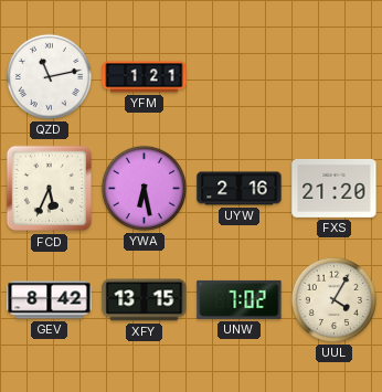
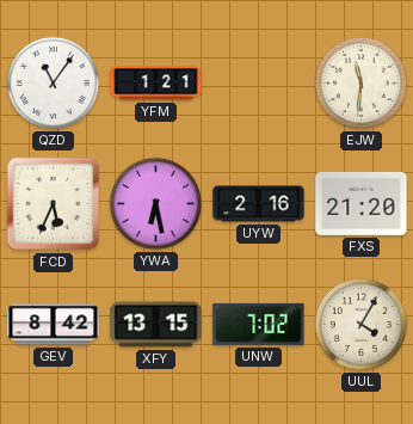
QZD: 11:13 -> 11:06 (53, 82)
EJW: none -> 11:31 (360, 82)
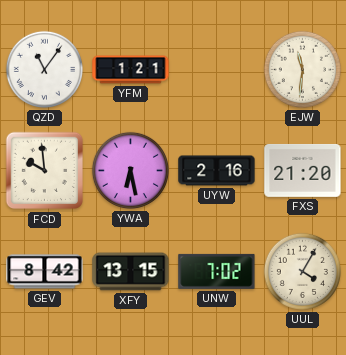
FCD: 5:34 -> 9:59 (45, 171)
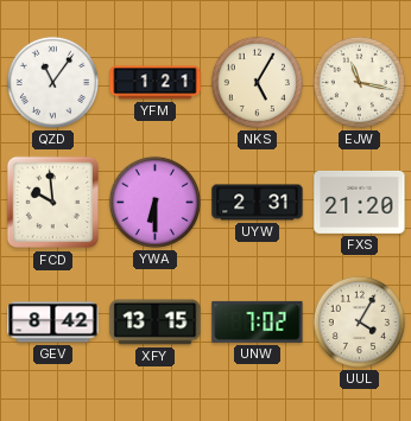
NKS: none -> 5:05 (257, 82)
EJW: 11:31 -> 11:17 (359, 82)
YWA: 6:28 -> 6:30 (154, 202)
UYW: 2:16 -> 2:31 (258, 203)
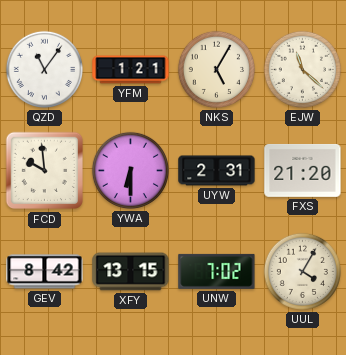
EJW: 11:17 -> 11:22 (302, 69)
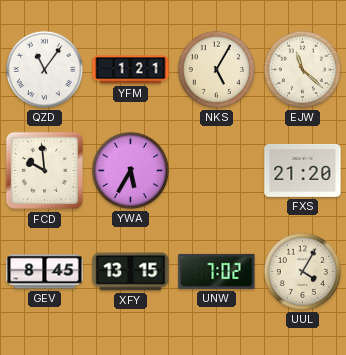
YWA: 6:30 -> 5:35 (130, 170)
UYW: 2:31 -> none (217, 171)
GEV: 8:42 -> 8:45 (45, 272)
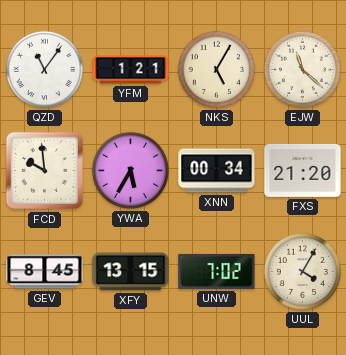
XNN: none -> 00:34 (217, 171)
